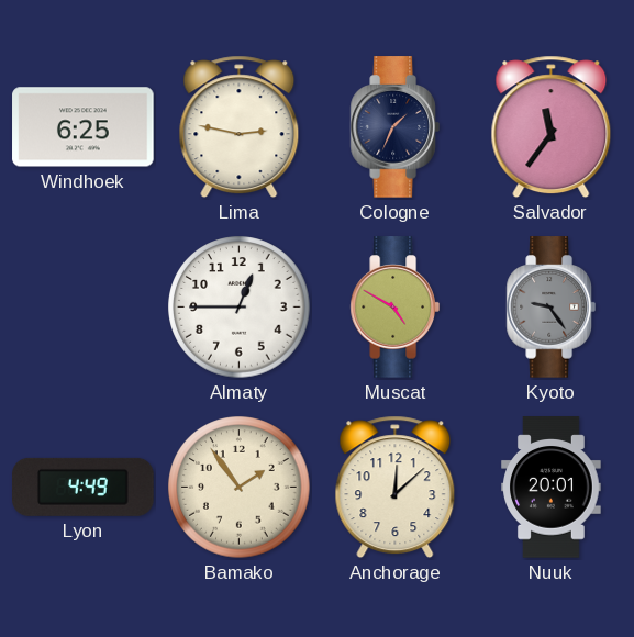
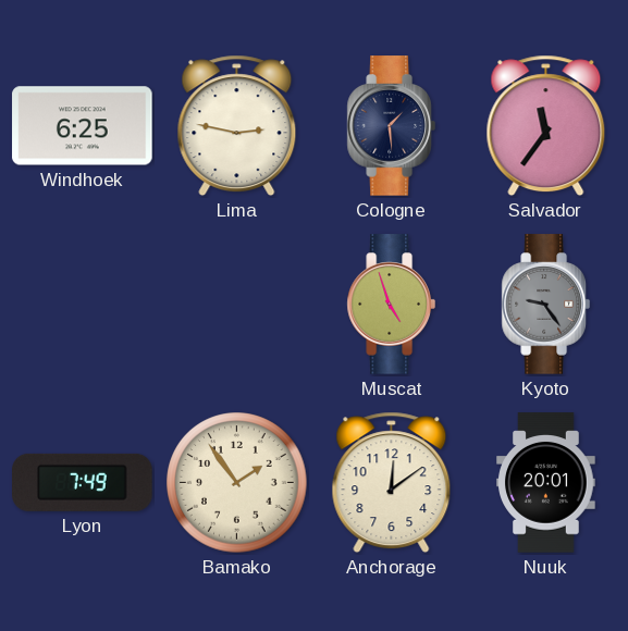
Cologne: 1:34 -> 1:29 (391, 126)
Almaty: 12:45 -> none (240, 308)
Muscat: 4:50 -> 4:57 (391, 305)
Lyon: 4:49 -> 7:49 (83, 482)
Anchorage: 12:08 -> 12:09 (392, 483)
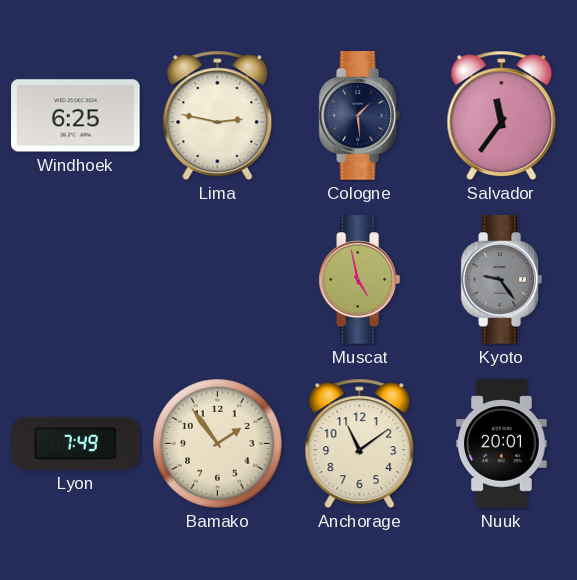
Muscat: 4:57 -> 4:58 (359, 280)
Anchorage: 12:09 -> 11:09 (360, 444)
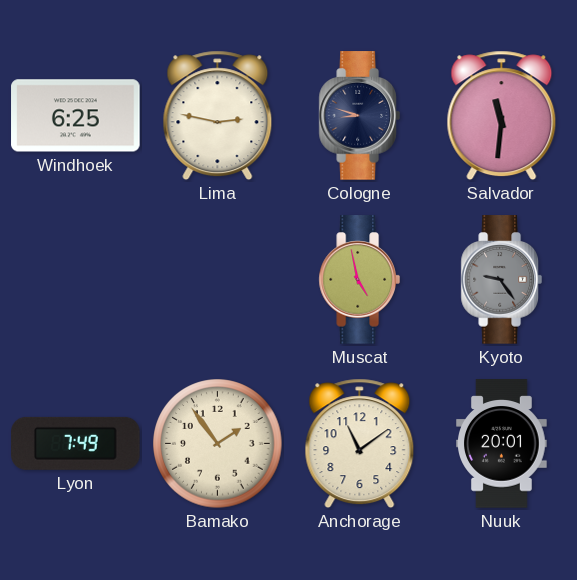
Cologne: 1:29 -> 8:48 (359, 116)
Salvador: 11:36 -> 11:31 (502, 116)
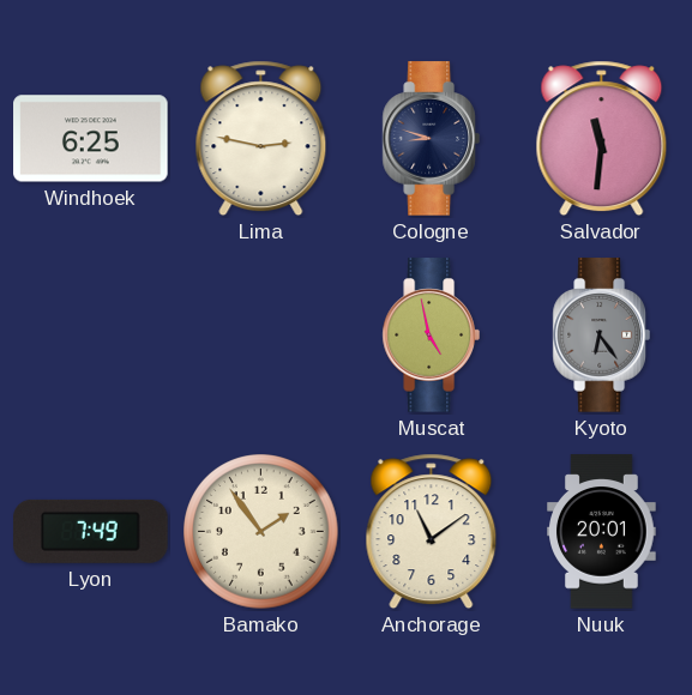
Kyoto: 9:24 -> 6:24 (601, 336)
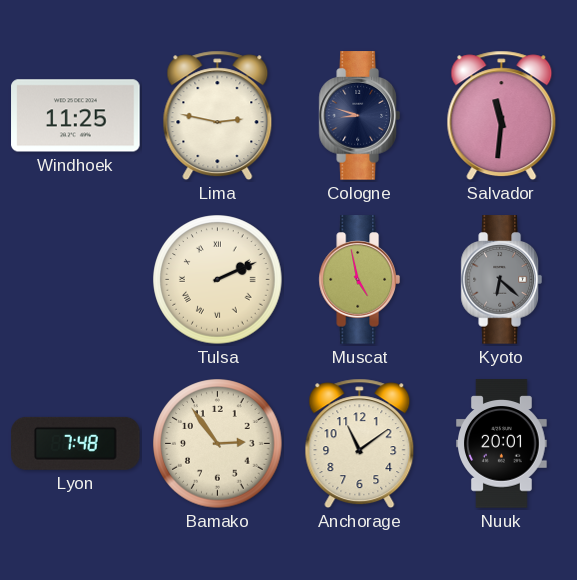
Windhoek: 6:25 -> 11:25 (76, 116)
Tulsa: none -> 2:11 (218, 280)
Kyoto: 6:24 -> 6:22 (501, 280)
Lyon: 7:49 -> 7:48 (76, 443)
Bamako: 1:54 -> 2:54 (218, 444)
